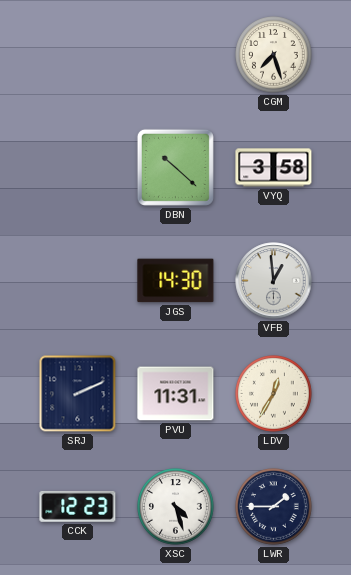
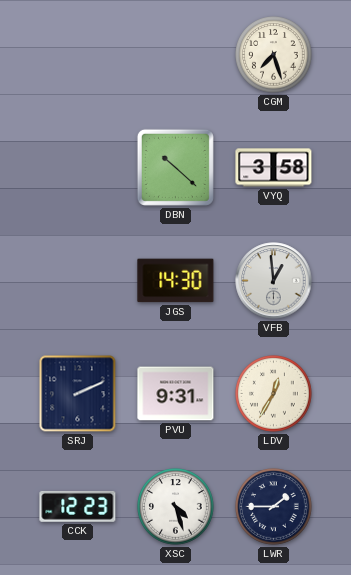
PVU: 11:31 -> 9:31 (176, 394)
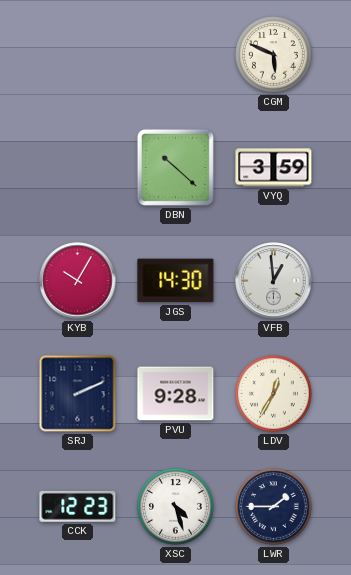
CGM: 7:27 -> 5:49 (274, 55)
VYQ: 3:58 -> 3:59 (274, 168)
KYB: none -> 10:05 (78, 281)
PVU: 9:31 -> 9:28 (176, 394)
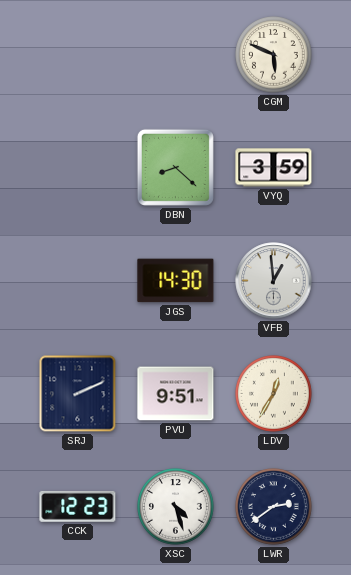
DBN: 10:22 -> 8:22 (175, 167)
KYB: 10:05 -> none (78, 281)
PVU: 9:28 -> 9:51 (176, 394)
LWR: 1:45 -> 2:39 (274, 507)
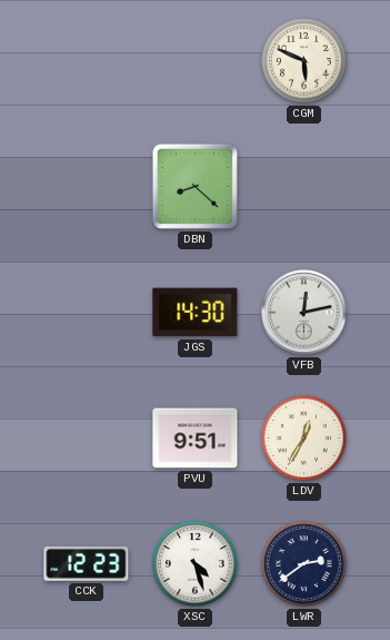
VYQ: 3:59 -> none (274, 168)
VFB: 12:59 -> 12:13 (304, 313)
SRJ: 2:11 -> none (78, 394)
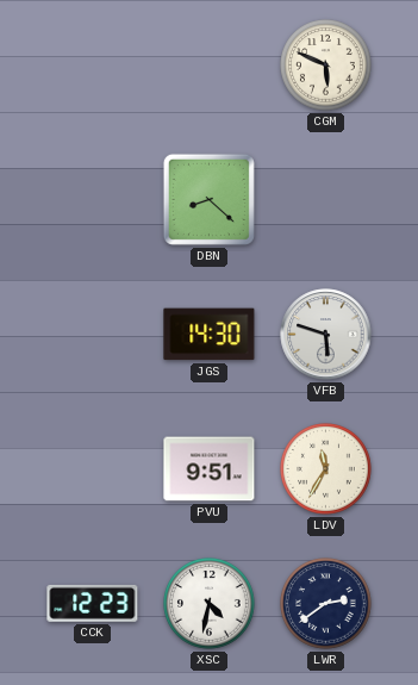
VFB: 12:13 -> 5:48 (326, 335)
LDV: 12:35 -> 11:35 (326, 469)
XSC: 4:27 -> 4:32 (210, 604)
